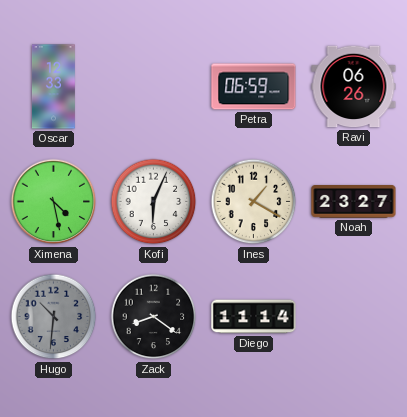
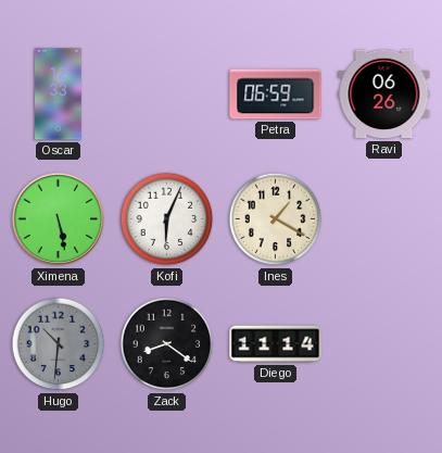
Ximena: 4:28 -> 5:28 (59, 219)
Noah: 23:27 -> none (354, 202)
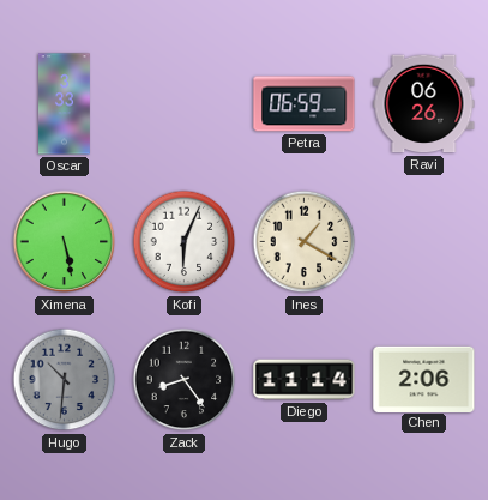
Oscar: 12:33 -> 3:33 (65, 104)
Zack: 8:21 -> 8:24 (185, 380)
Chen: none -> 2:06 (424, 379)
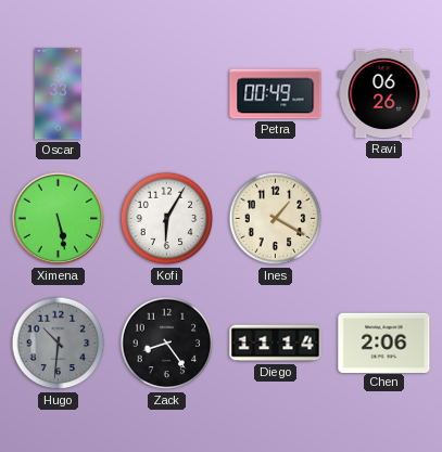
Petra: 06:59 -> 00:49 (276, 94)
Kofi: 6:04 -> 6:05 (167, 219)
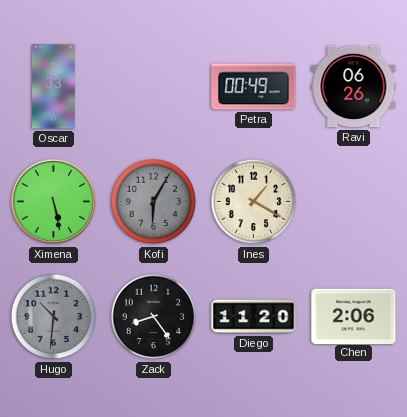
Kofi dial: white -> grey (154, 202)
Diego: 11:14 -> 11:20 (254, 317)
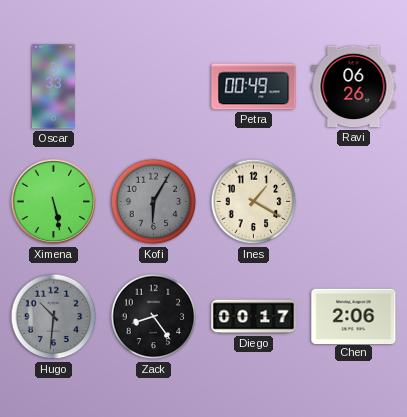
Diego: 11:20 -> 00:17 (254, 317)
